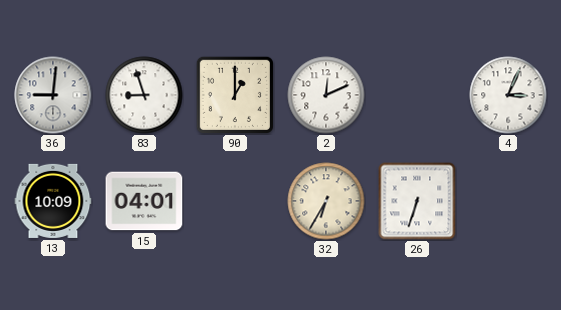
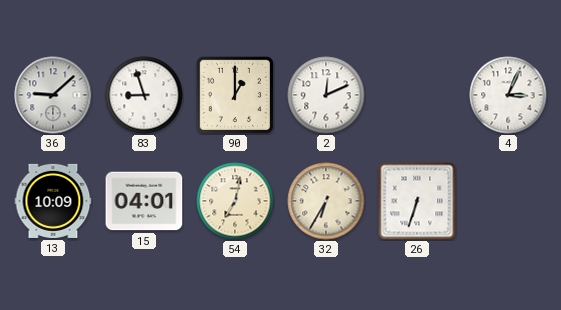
36: 9:01 -> 9:08 (53, 95)
54: none -> 7:02 (235, 201)
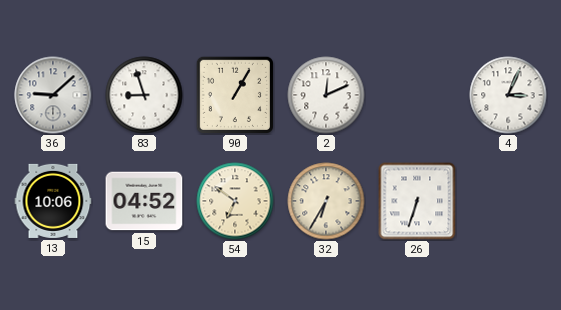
90: 1:00 -> 1:05 (235, 95)
13: 10:09 -> 10:06 (53, 201)
15: 04:01 -> 04:52 (144, 201)
54: 7:02 -> 6:51 (235, 201)
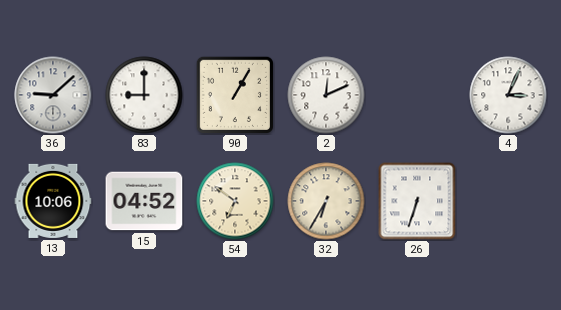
83: 8:57 -> 9:00 (144, 95)
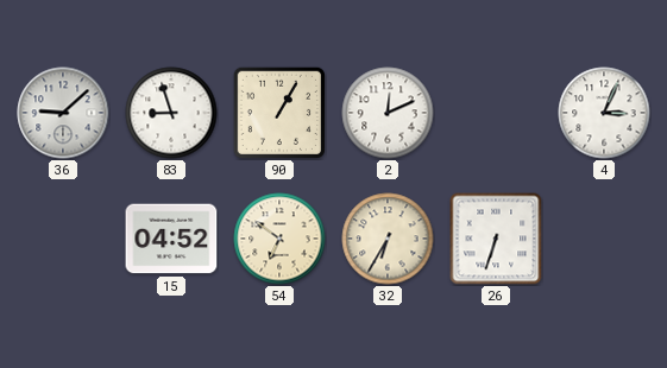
83: 9:00 -> 8:57 (171, 113)
13: 10:06 -> none (53, 201)
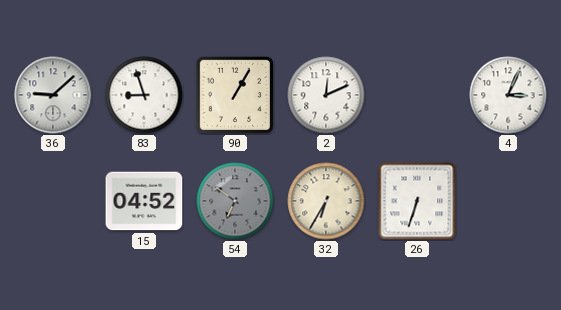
54 dial: cream -> grey (235, 201)
